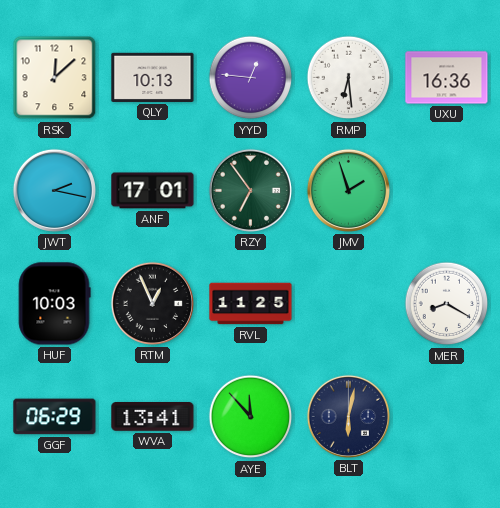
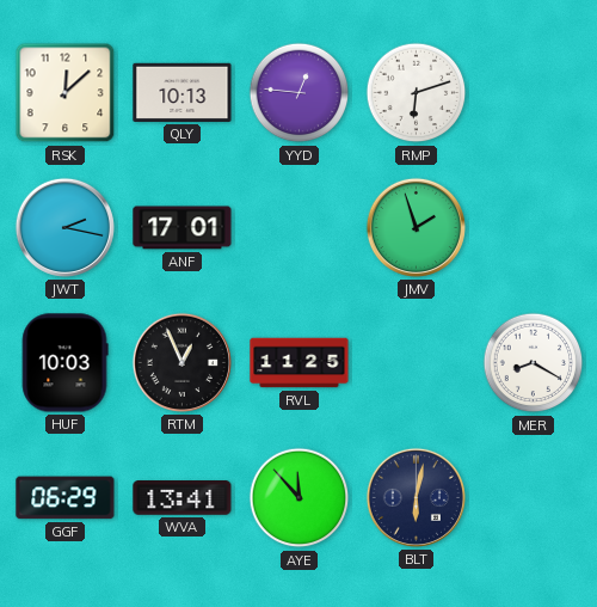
RMP: 6:29 -> 6:12 (417, 93)
UXU: 16:36 -> none (447, 78)
RZY: 6:54 -> none (250, 190)
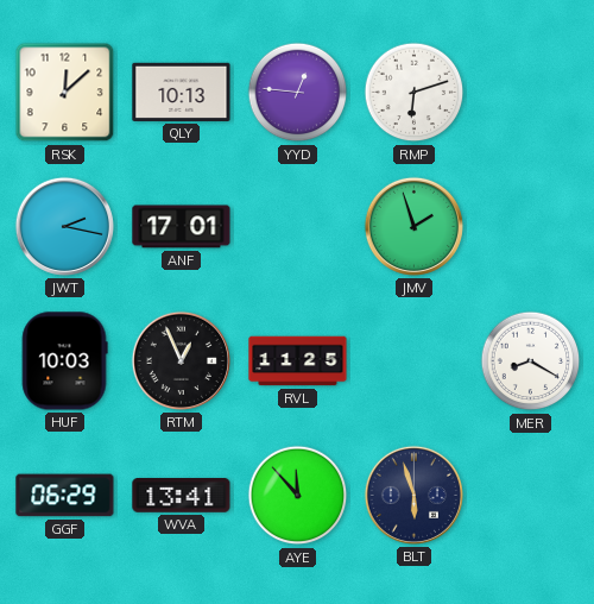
BLT: 6:02 -> 5:57 (413, 495)
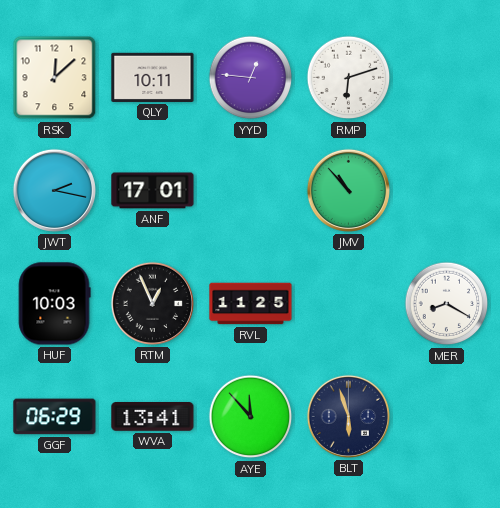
QLY: 10:13 -> 10:11 (153, 77)
JMV: 1:57 -> 10:53 (348, 190)
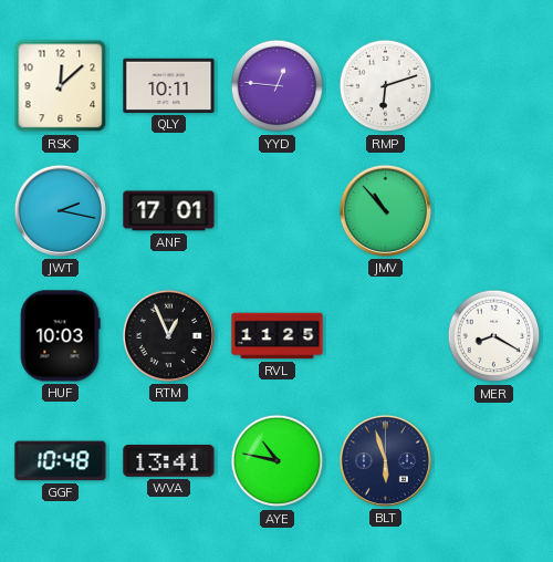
GGF: 06:29 -> 10:48 (61, 461)
AYE: 11:53 -> 10:47 (278, 461)
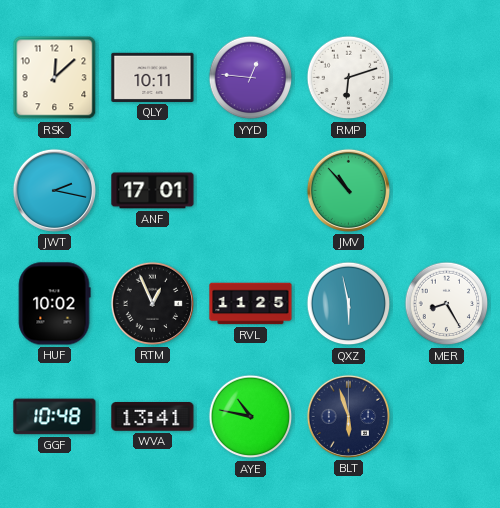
HUF: 10:03 -> 10:02 (54, 304)
QXZ: none -> 5:58 (349, 304)
MER: 8:20 -> 8:25 (447, 304)
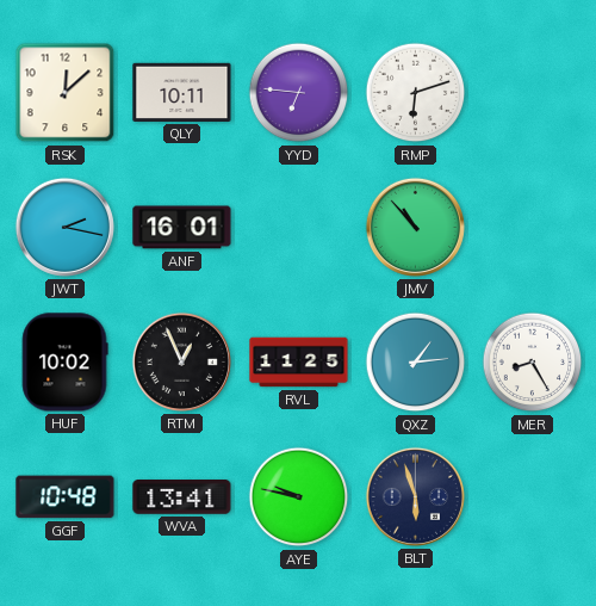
YYD: 12:46 -> 6:46 (299, 93)
ANF: 17:01 -> 16:01 (182, 228)
QXZ: 5:58 -> 1:14 (416, 363)
AYE: 10:47 -> 9:47 (299, 497)
